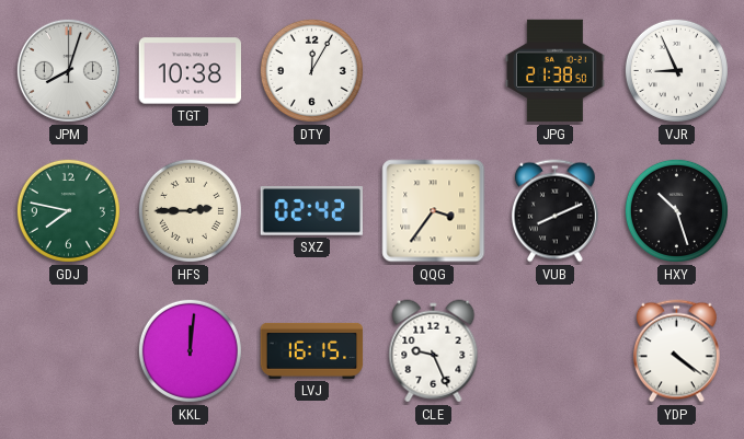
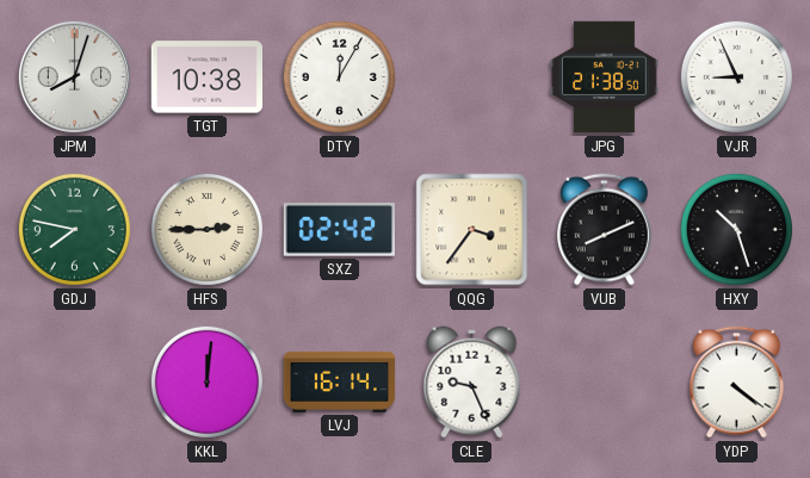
LVJ: 16:15 -> 16:14 (340, 381)
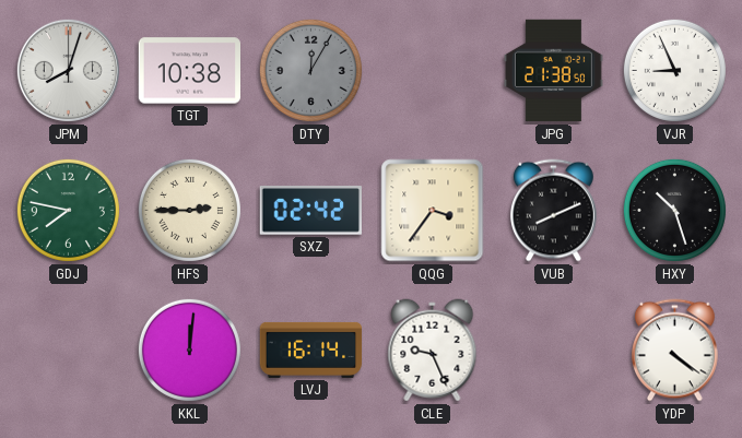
DTY dial: white -> grey (310, 70)
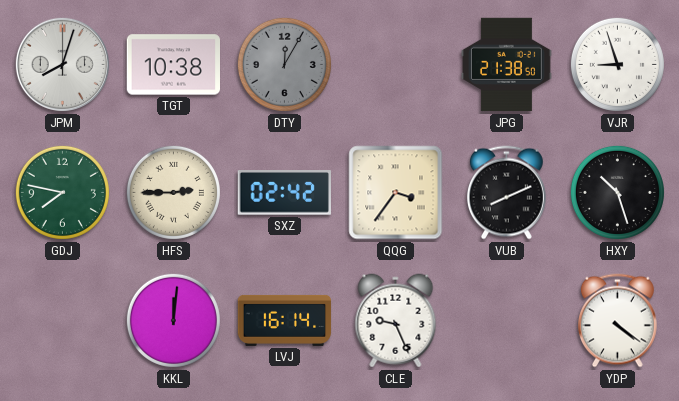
VJR: 8:56 -> 8:57 (617, 64)
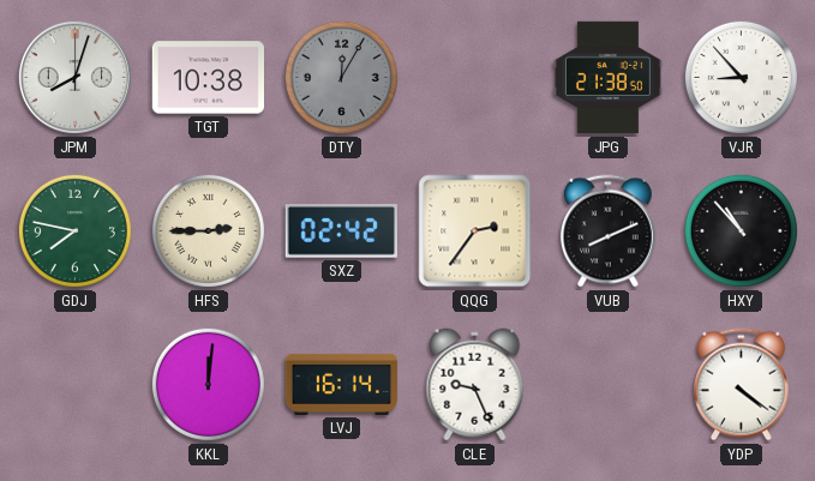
VJR: 8:57 -> 8:53 (741, 77)
QQG: 3:36 -> 2:36 (475, 232)
HXY: 10:27 -> 10:53 (741, 230)
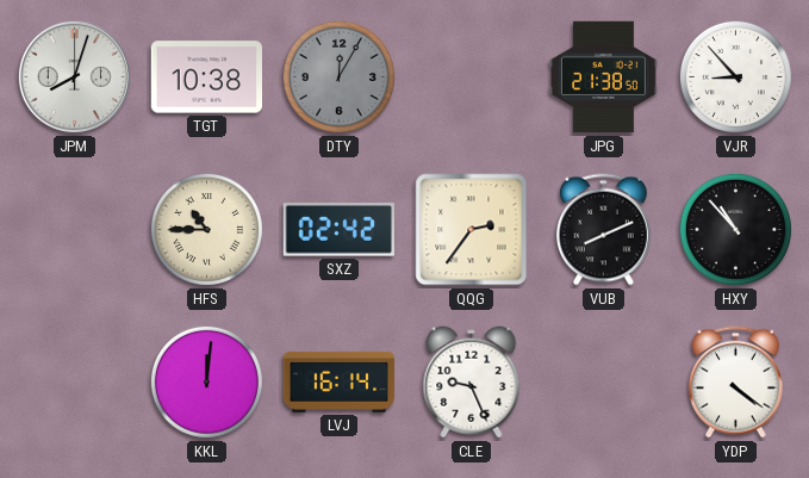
GDJ: 7:47 -> none (74, 230)
HFS: 2:45 -> 10:45 (206, 229)
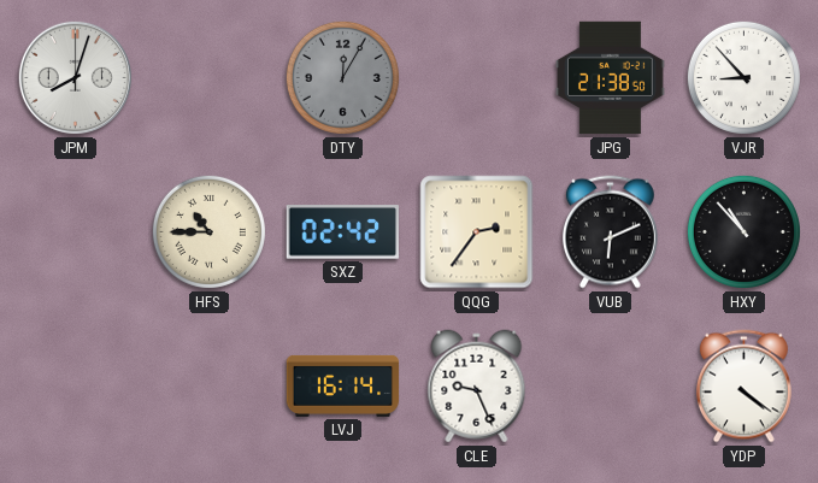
TGT: 10:38 -> none (206, 77)
VUB: 8:11 -> 6:11 (610, 232)
KKL: 12:01 -> none (206, 381)
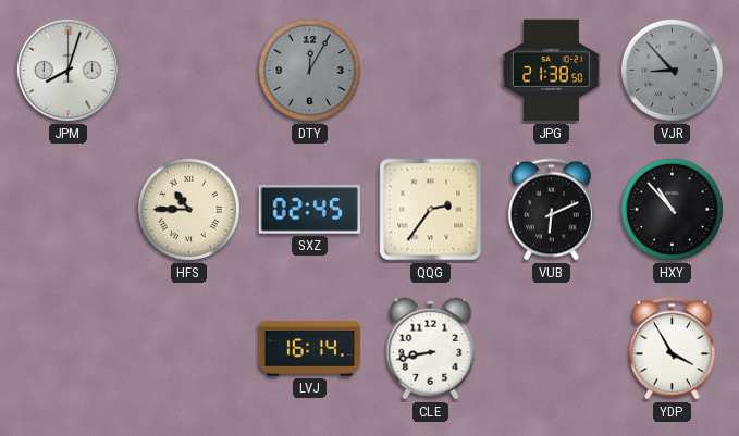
VJR dial: white -> grey (672, 70)
SXZ: 02:42 -> 02:45 (309, 210)
CLE: 9:26 -> 8:43 (431, 349)
YDP: 4:21 -> 3:55 (672, 349)
